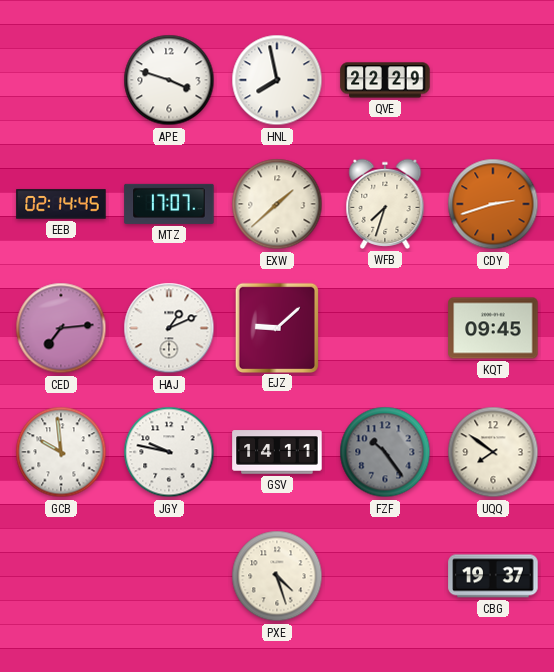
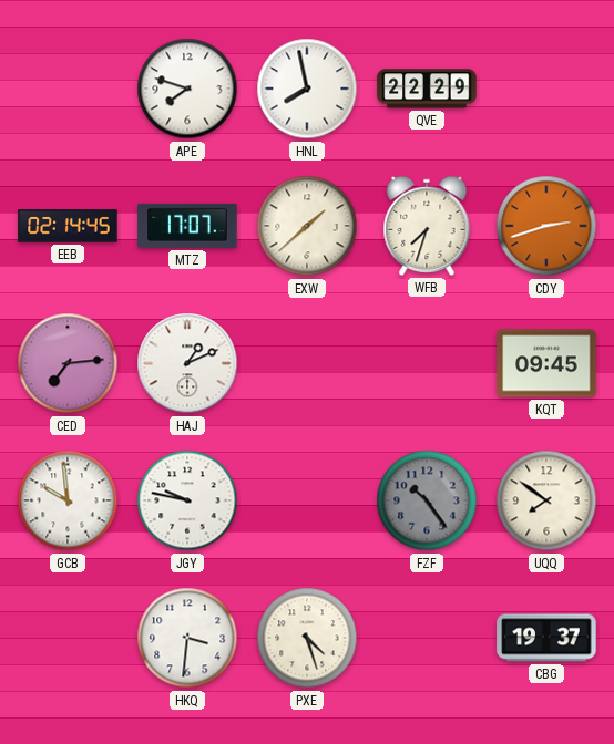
APE: 3:48 -> 7:48 (187, 89)
EJZ: 9:08 -> none (276, 327)
GSV: 14:11 -> none (277, 452)
HKQ: none -> 3:31 (187, 638)
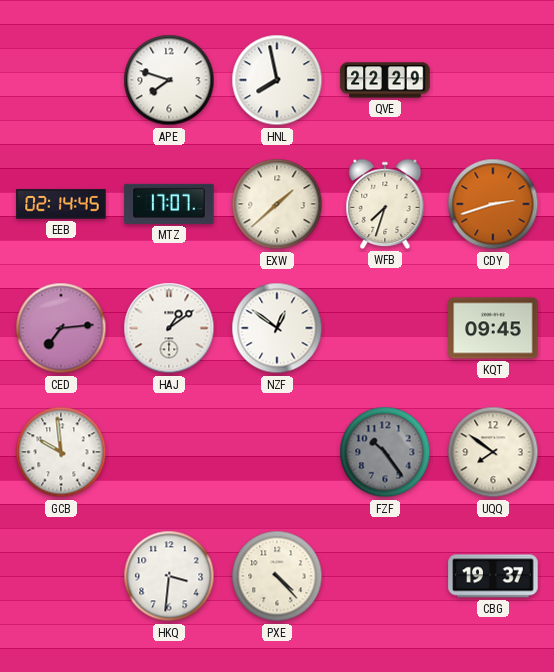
HAJ: 1:11 -> 1:09 (169, 328)
NZF: none -> 12:51 (277, 328)
JGY: 9:47 -> none (187, 500)
PXE: 4:27 -> 4:23 (277, 576)
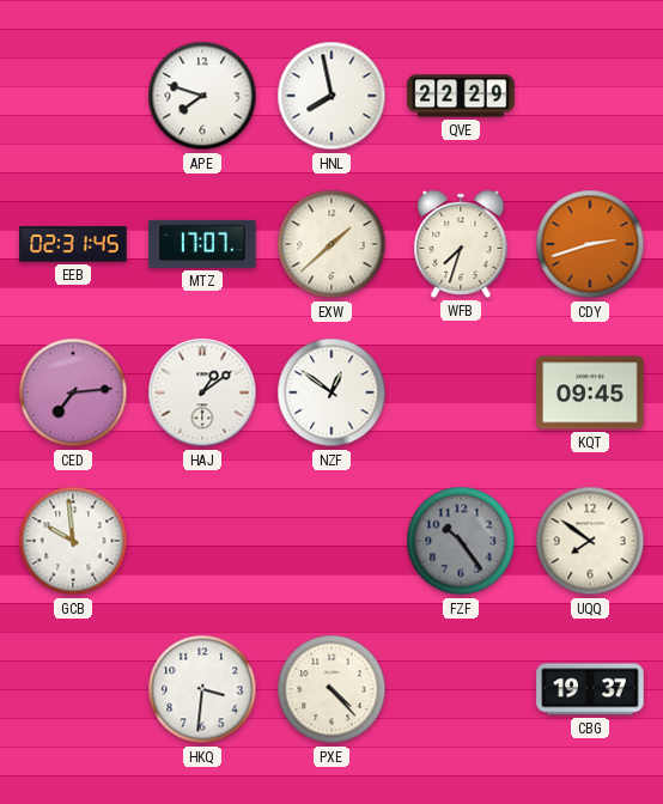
EEB: 02:14 -> 02:31 (73, 244)
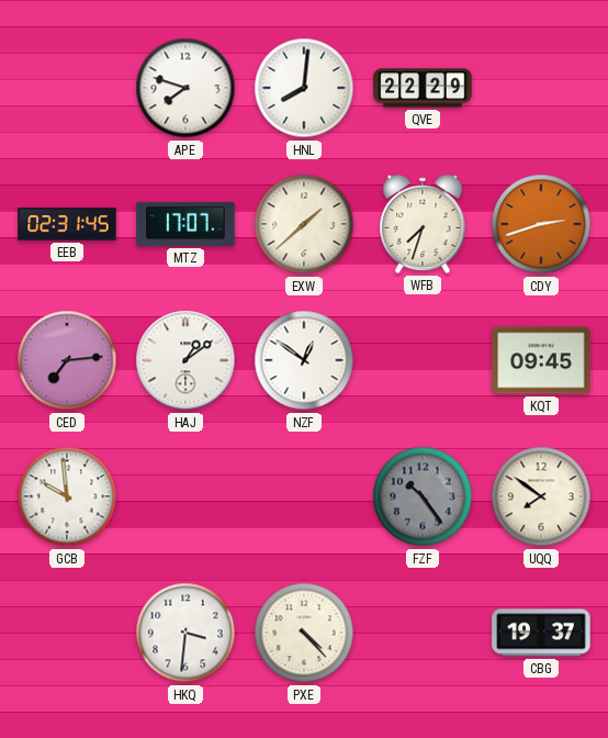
HNL: 7:58 -> 8:01 (304, 88)
